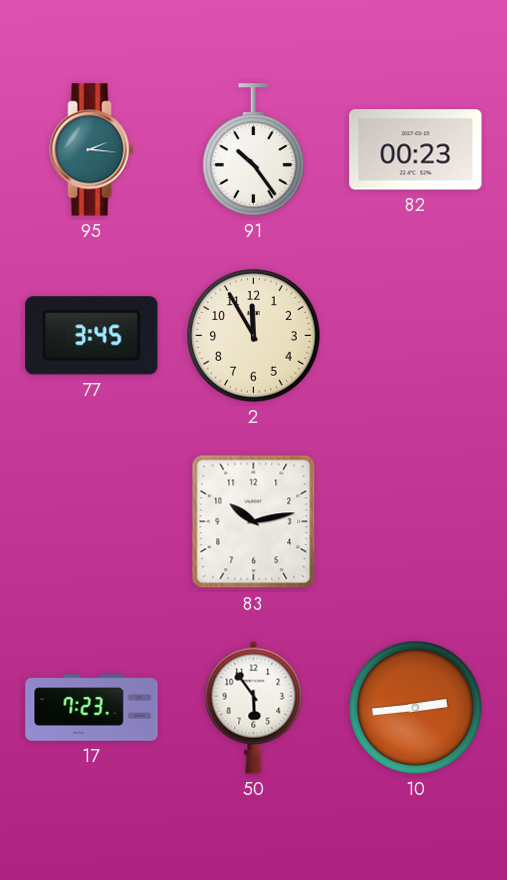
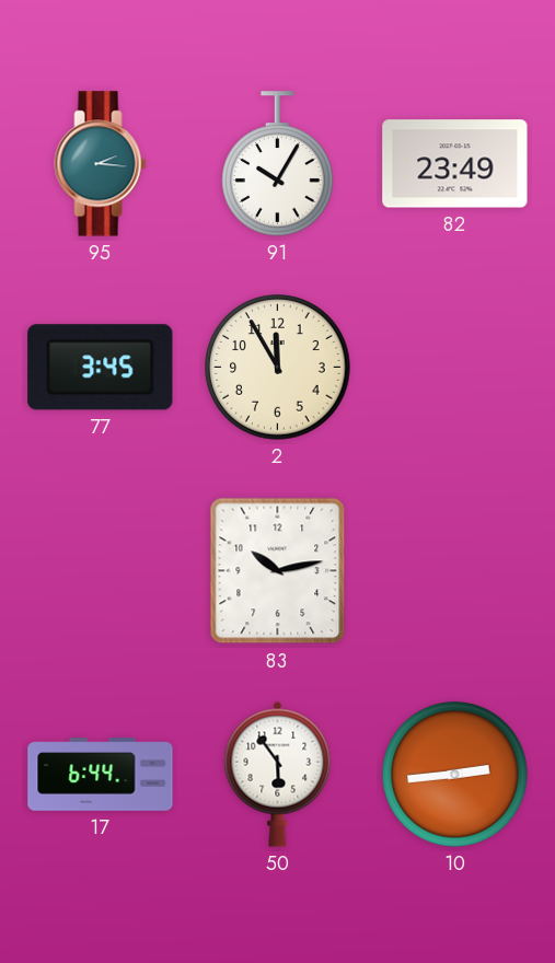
91: 10:24 -> 10:05 (278, 164)
82: 00:23 -> 23:49 (455, 164)
17: 7:23 -> 6:44 (101, 775)
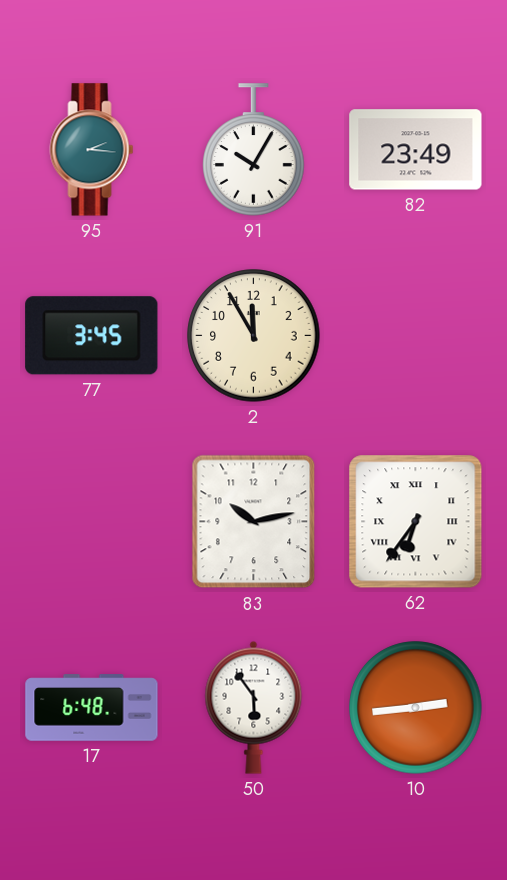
62: none -> 6:36 (416, 522)
17: 6:44 -> 6:48 (92, 708)
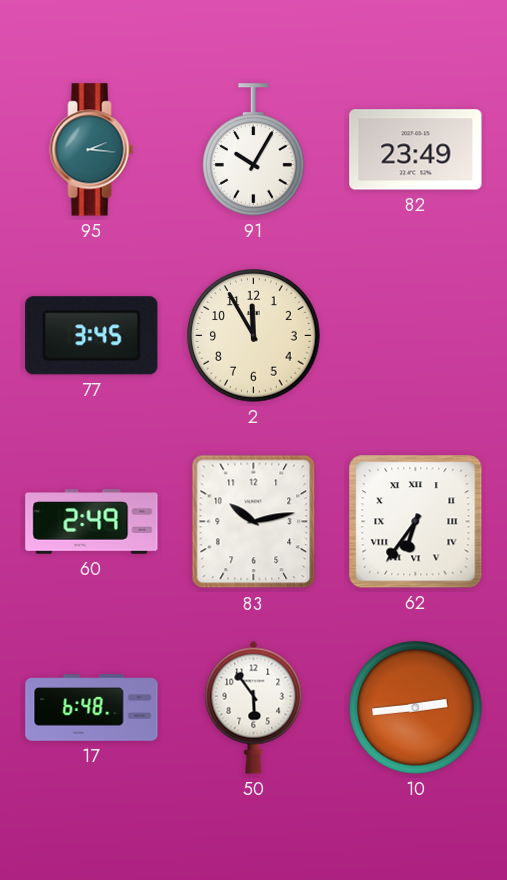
60: none -> 2:49 (92, 522)
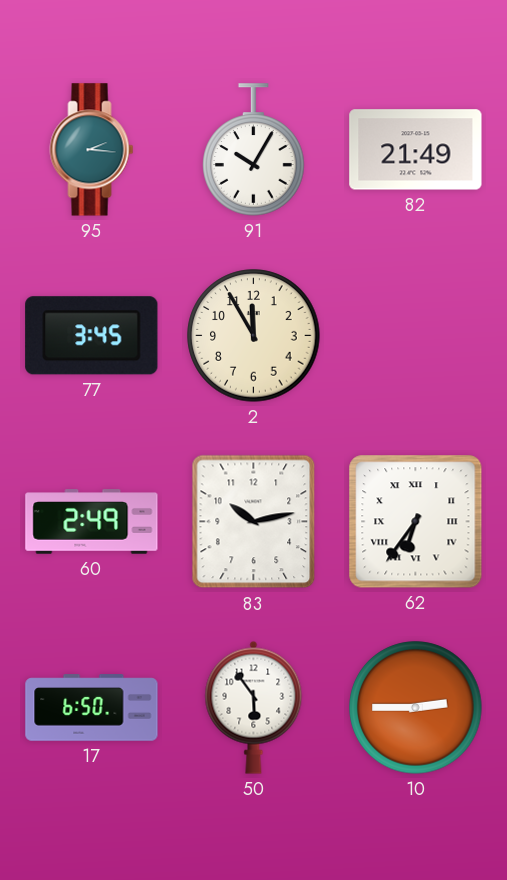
82: 23:49 -> 21:49 (416, 150)
17: 6:48 -> 6:50 (92, 708)
10: 2:44 -> 2:45 (416, 708)
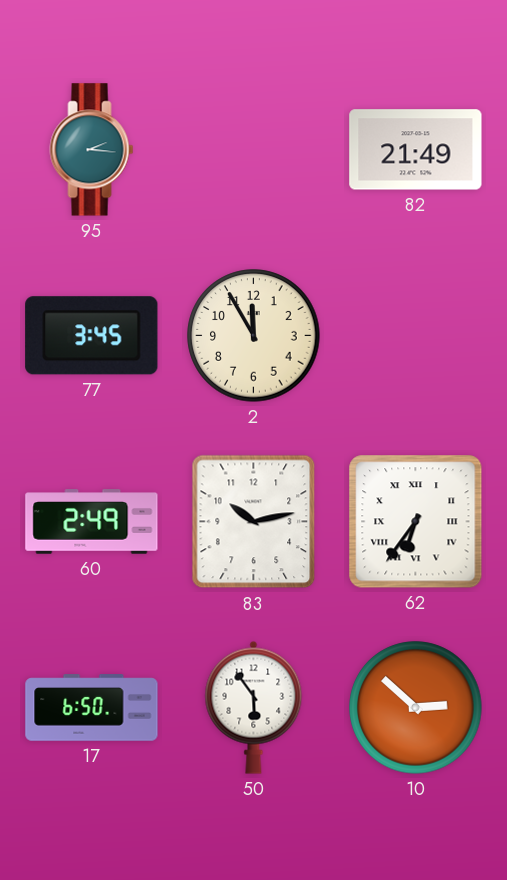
91: 10:05 -> none (254, 150)
10: 2:45 -> 2:52 (416, 708)
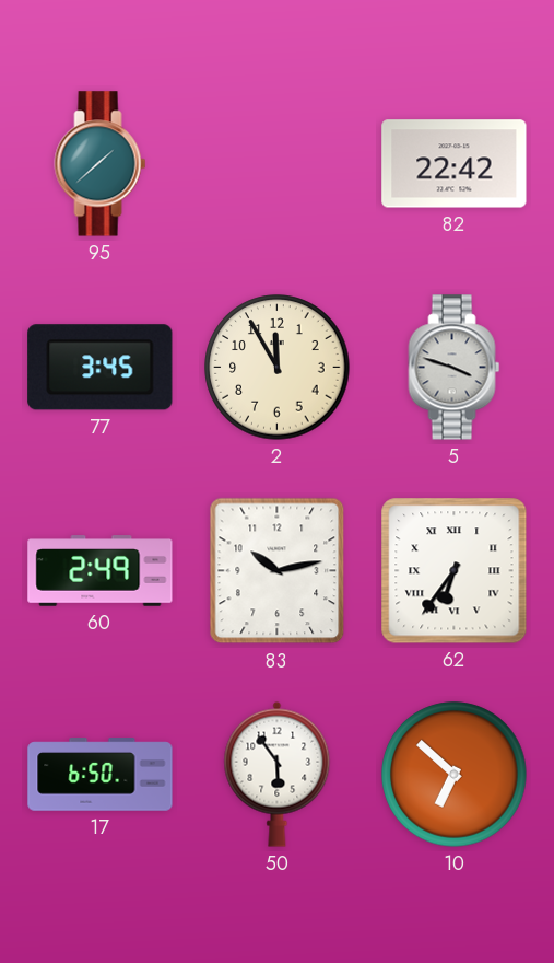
95: 2:16 -> 1:38 (101, 164)
82: 21:49 -> 22:42 (455, 164)
5: none -> 3:48 (455, 368)
10: 2:52 -> 6:52 (455, 775)
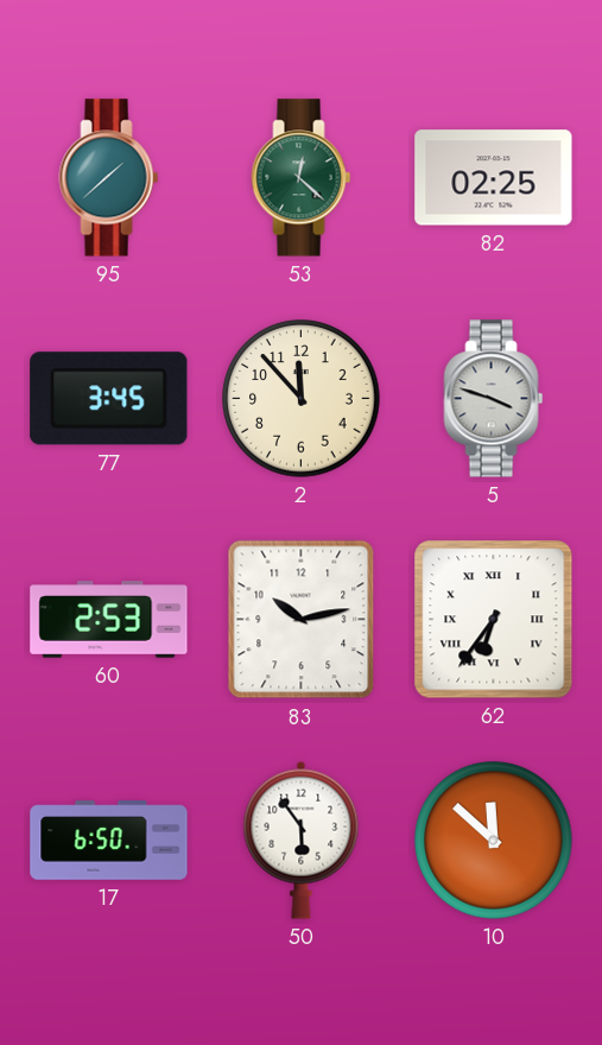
53: none -> 12:22 (302, 178)
82: 22:42 -> 02:25 (494, 178)
2: 11:55 -> 11:53 (302, 399)
60: 2:49 -> 2:53 (109, 620)
10: 6:52 -> 11:52 (494, 841)
